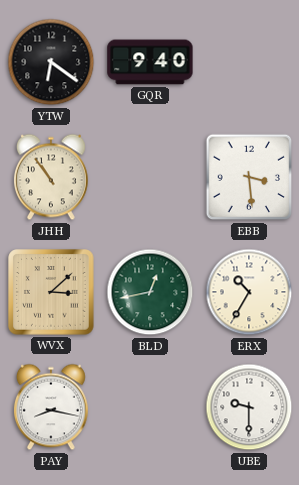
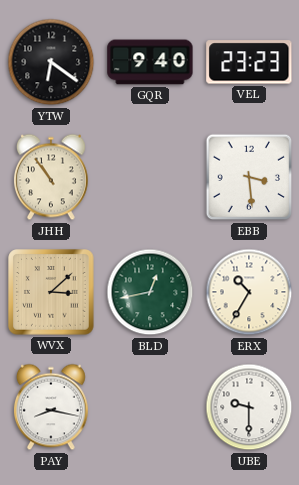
VEL: none -> 23:23 (249, 62)
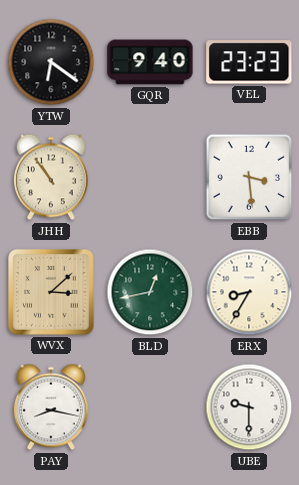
ERX: 10:35 -> 8:35 (249, 292)
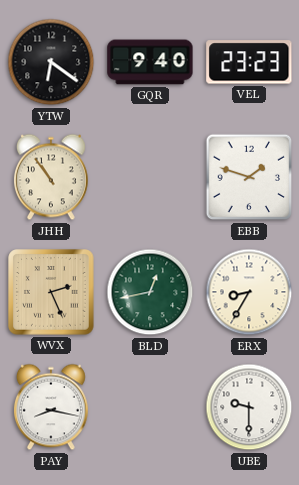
EBB: 3:29 -> 1:48 (249, 177)
WVX: 3:08 -> 2:26 (51, 292)
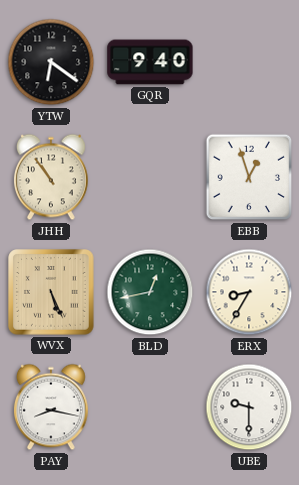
VEL: 23:23 -> none (249, 62)
EBB: 1:48 -> 12:57 (249, 177)
WVX: 2:26 -> 5:26 (51, 292)
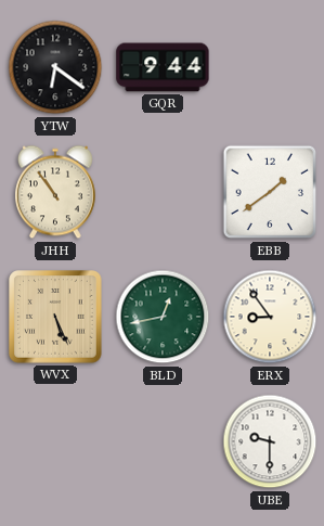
GQR: 9:40 -> 9:44 (163, 67)
EBB: 12:57 -> 1:39 (270, 192)
ERX: 8:35 -> 8:54 (270, 317)
PAY: 8:17 -> none (51, 407)
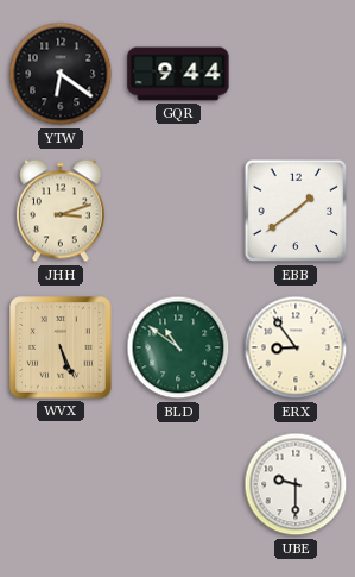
JHH: 10:54 -> 3:12 (61, 211)
BLD: 12:43 -> 10:51 (178, 347)
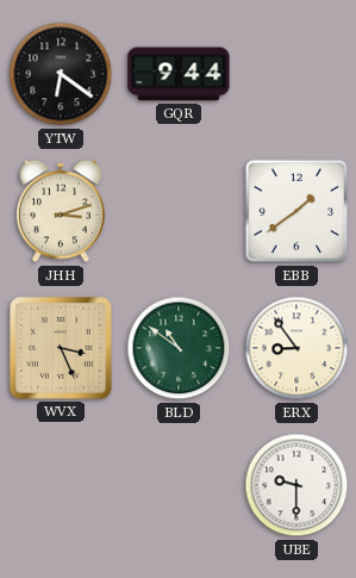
WVX: 5:26 -> 3:26 (61, 348)
